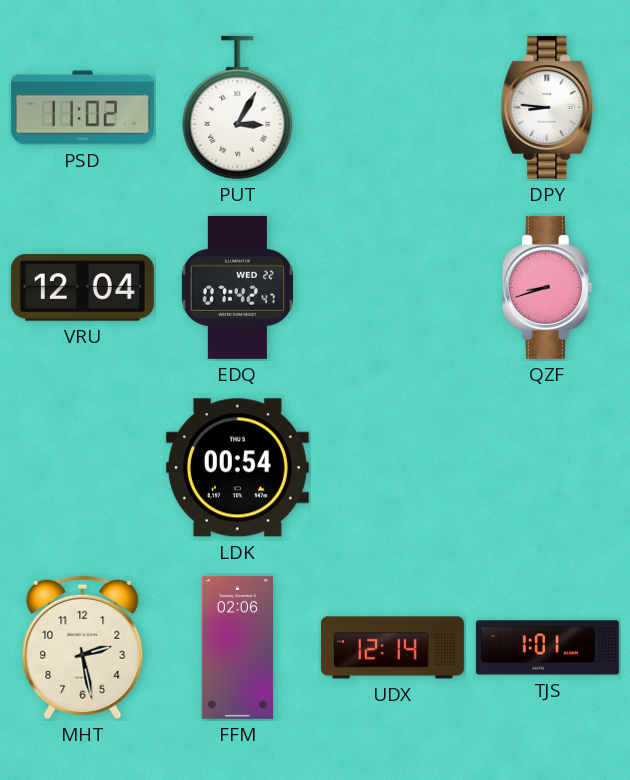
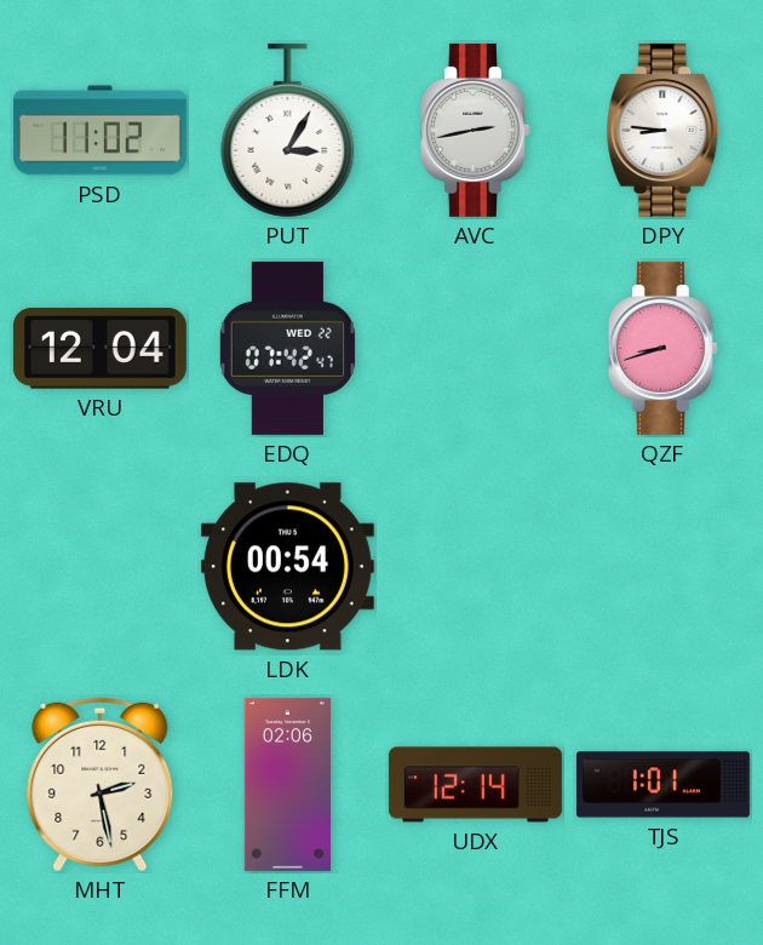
AVC: none -> 2:43 (475, 130)
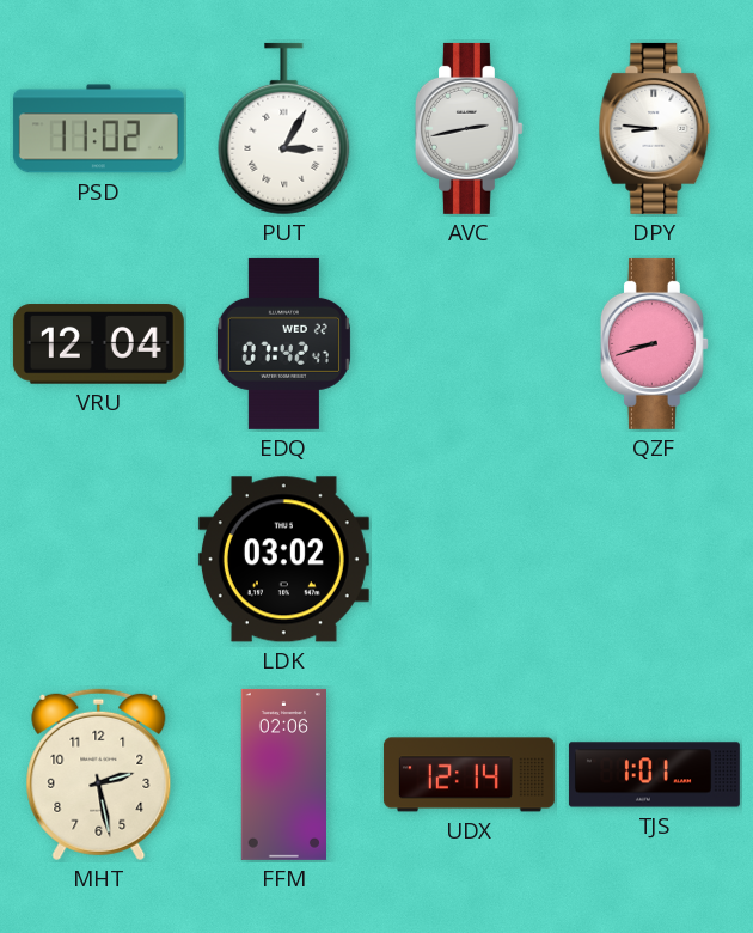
LDK: 00:54 -> 03:02 (283, 560)
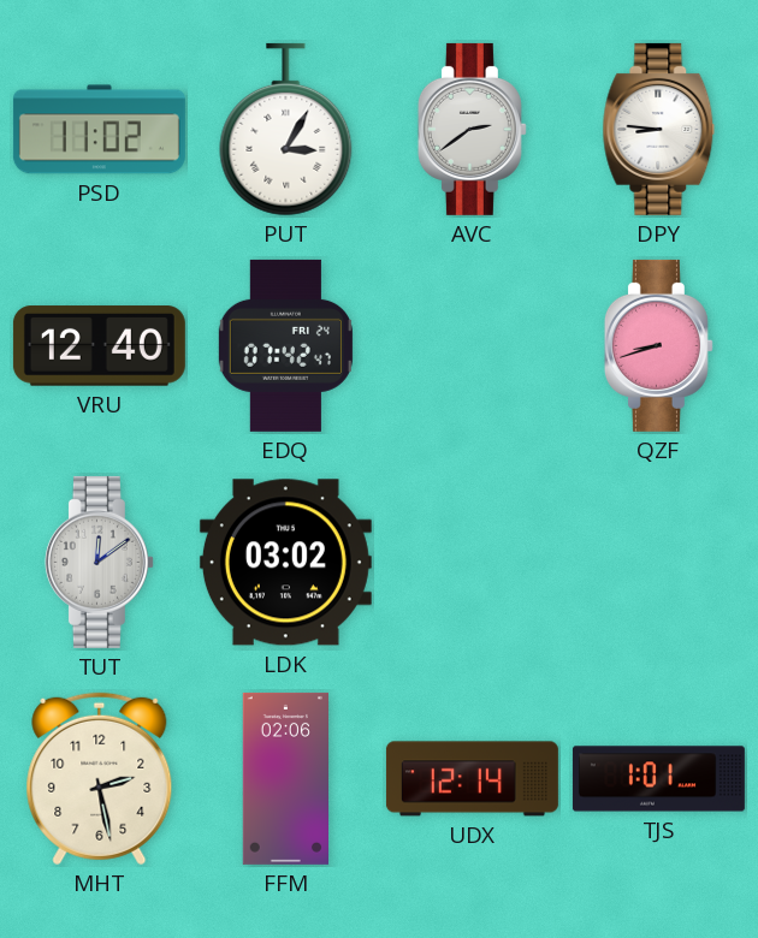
AVC: 2:43 -> 2:39 (472, 129)
VRU: 12:04 -> 12:40 (99, 346)
EDQ date: WED 22 -> FRI 24 (285, 345)
TUT: none -> 12:09 (99, 562)
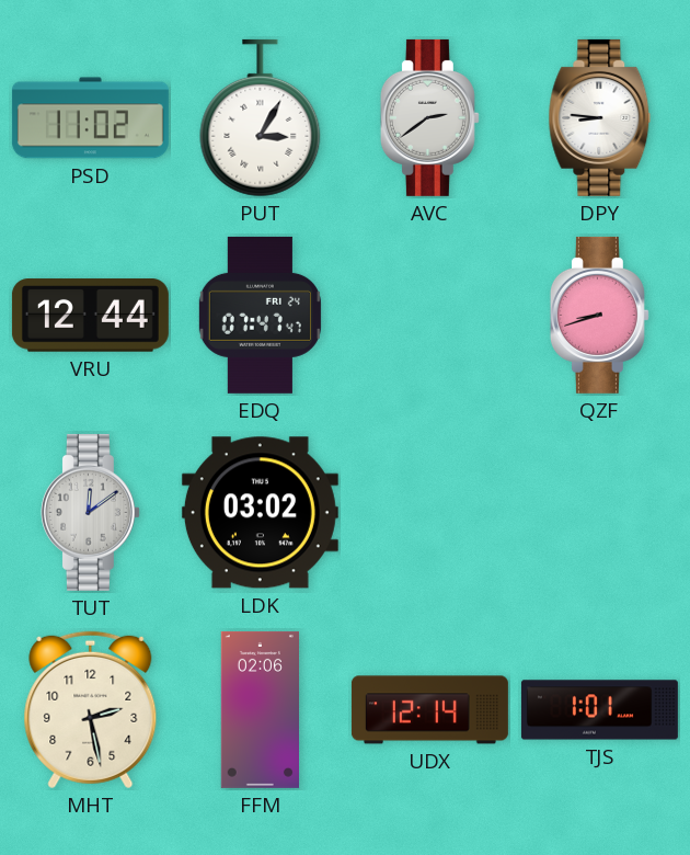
VRU: 12:40 -> 12:44 (90, 316)
EDQ: 07:42 -> 07:47 (260, 315)
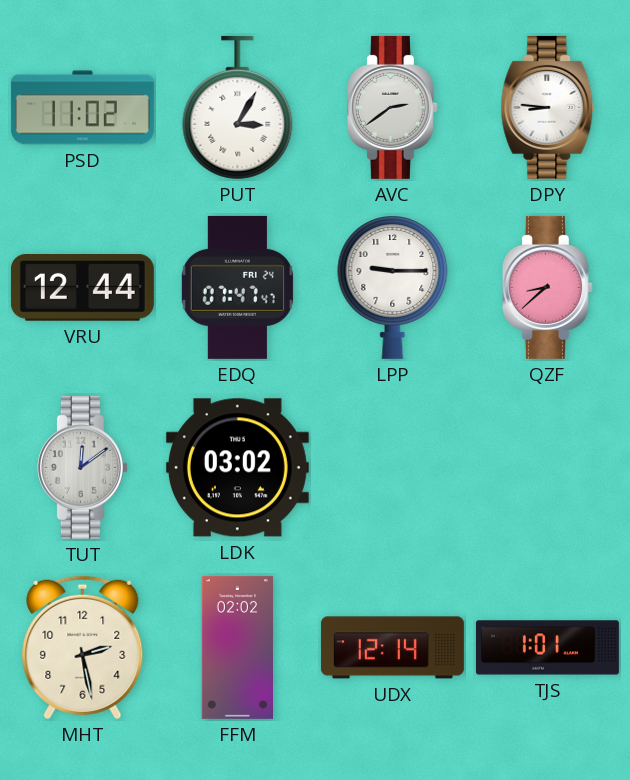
LPP: none -> 9:15 (393, 288)
QZF: 8:42 -> 8:38 (547, 287)
FFM: 02:06 -> 02:02 (237, 647)
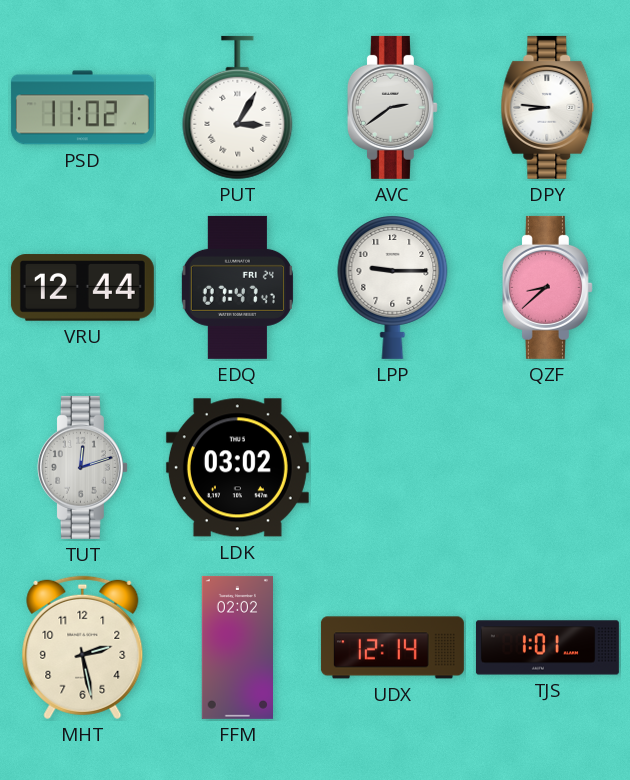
TUT: 12:09 -> 12:12 (82, 467)
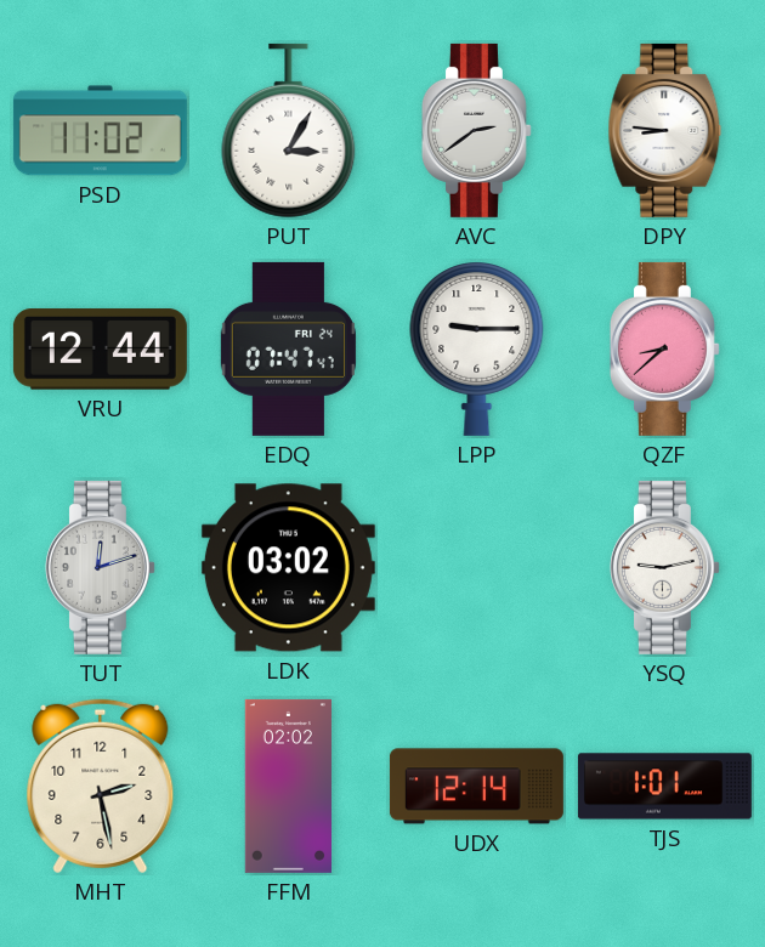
YSQ: none -> 9:13 (664, 567)
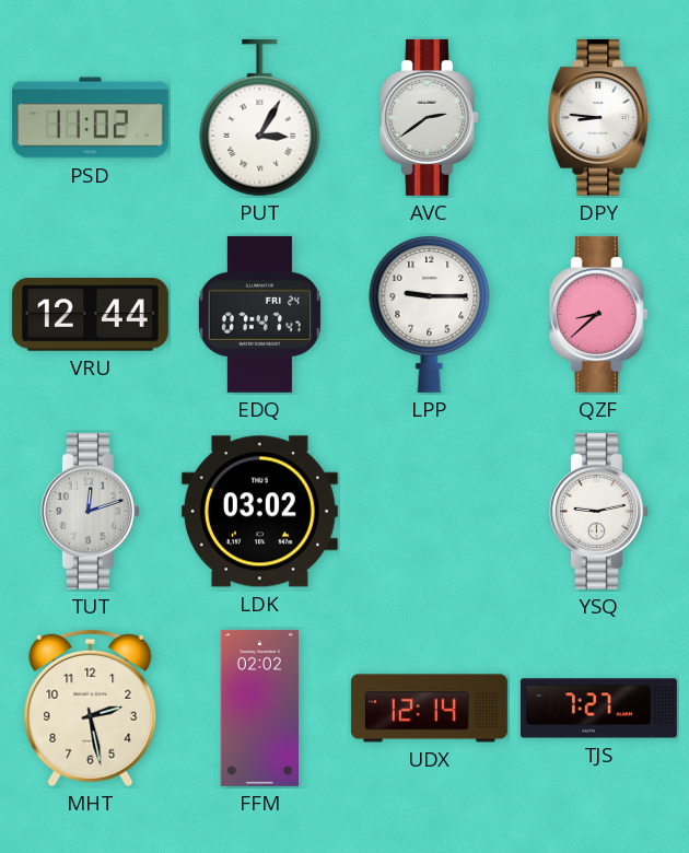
TJS: 1:01 -> 7:27 (598, 709)
